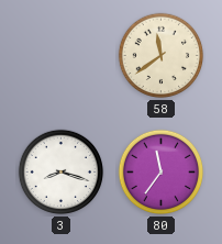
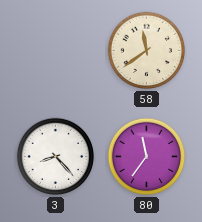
3: 8:18 -> 8:23 (56, 157)
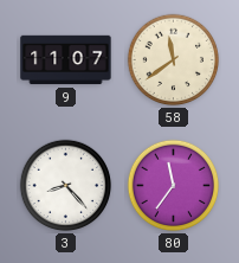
9: none -> 11:07 (66, 60)
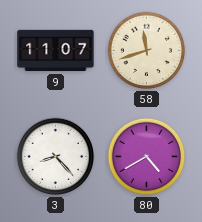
58: 11:39 -> 11:42 (147, 51)
80: 11:36 -> 4:40 (147, 157)
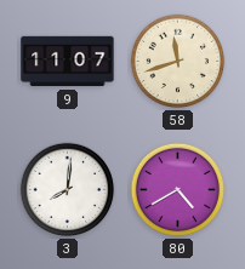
3: 8:23 -> 8:01 (68, 190)
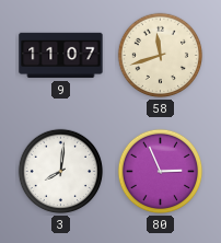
80: 4:40 -> 2:56 (161, 172)
